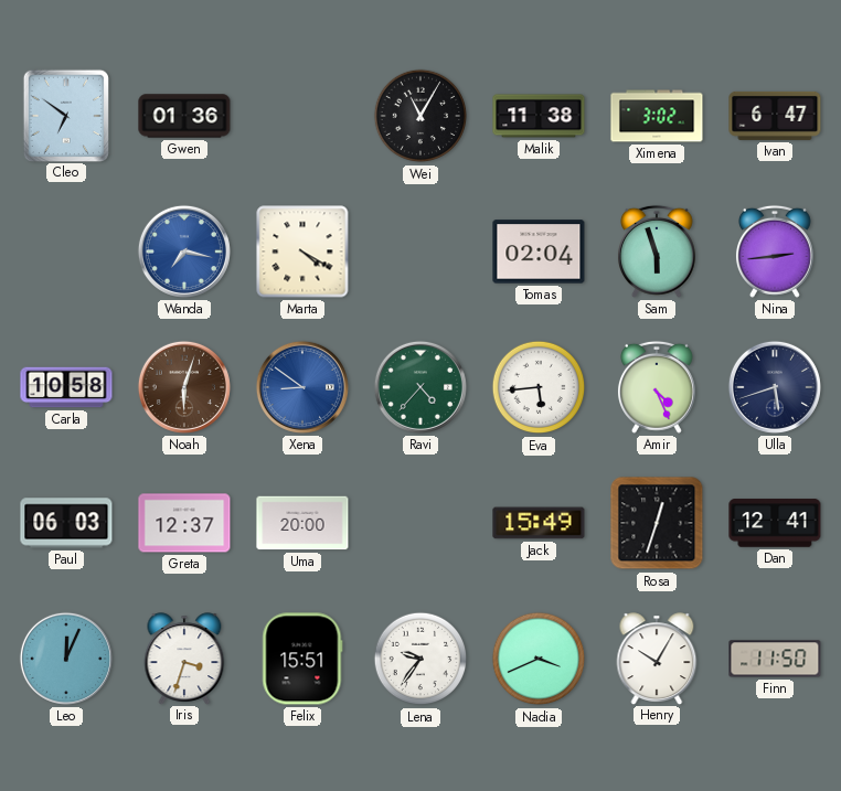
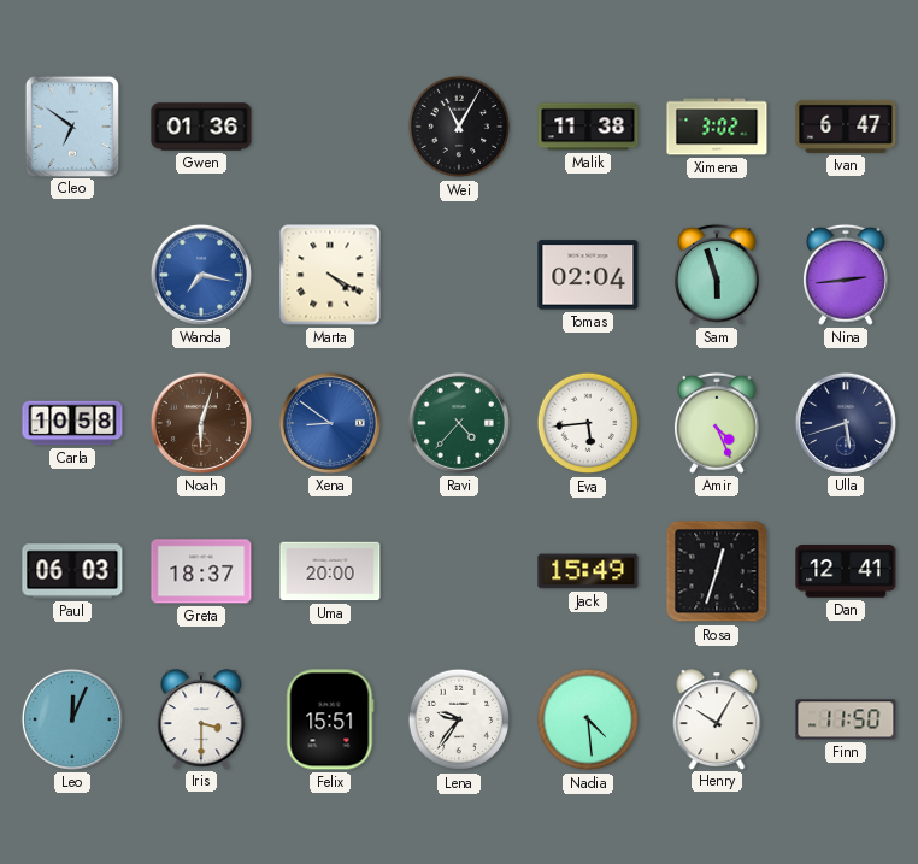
Greta: 12:37 -> 18:37 (201, 571)
Iris: 3:33 -> 3:30 (201, 719)
Nadia: 3:41 -> 4:29 (588, 719)
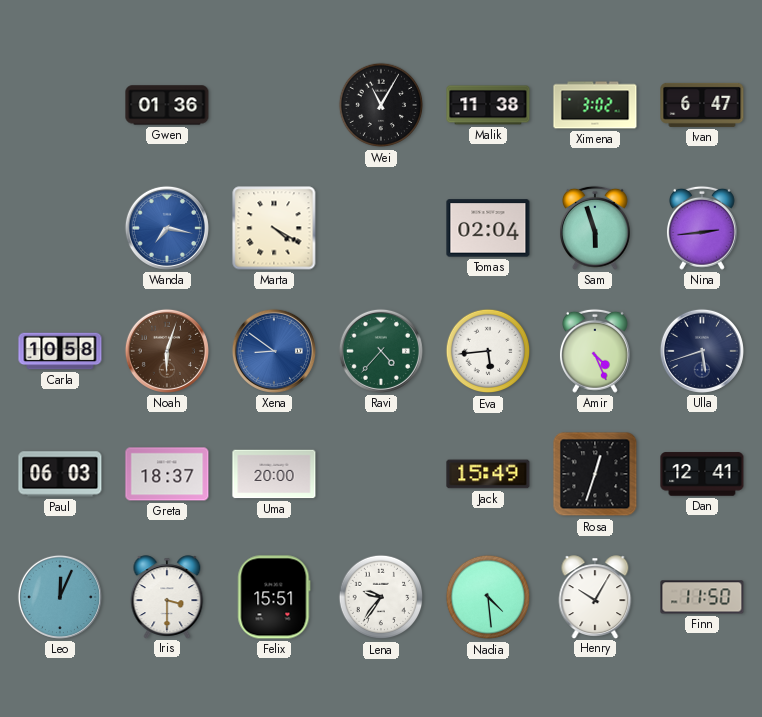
Cleo: 6:51 -> none (71, 125)
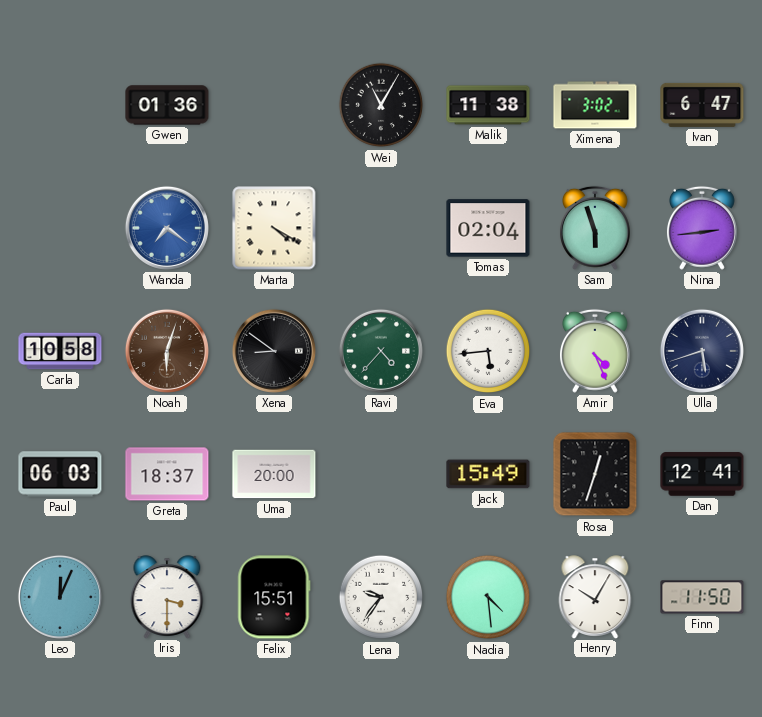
Wanda: 7:17 -> 7:21 (167, 228)
Xena dial: blue -> black (274, 351)
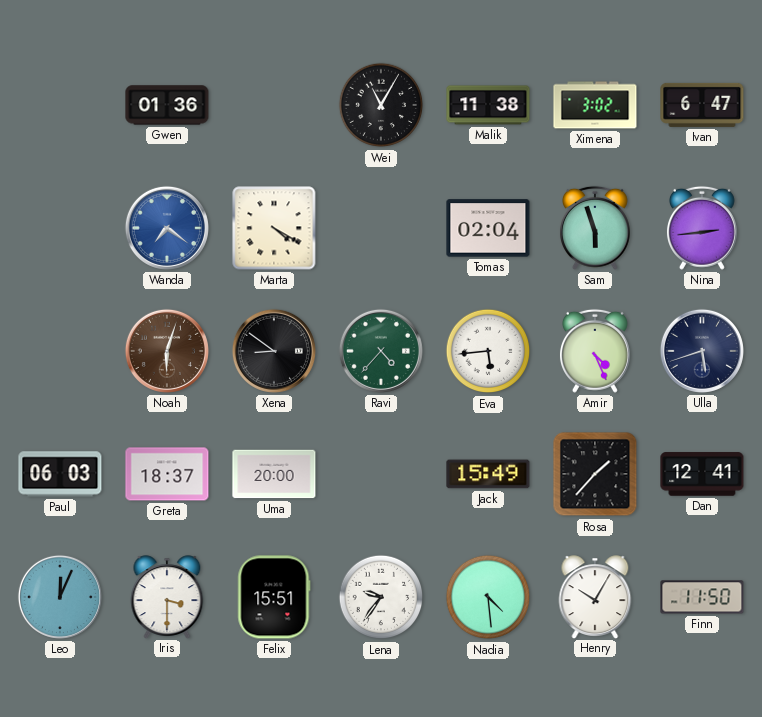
Carla: 10:58 -> none (60, 351)
Rosa: 12:33 -> 1:37 (595, 474)
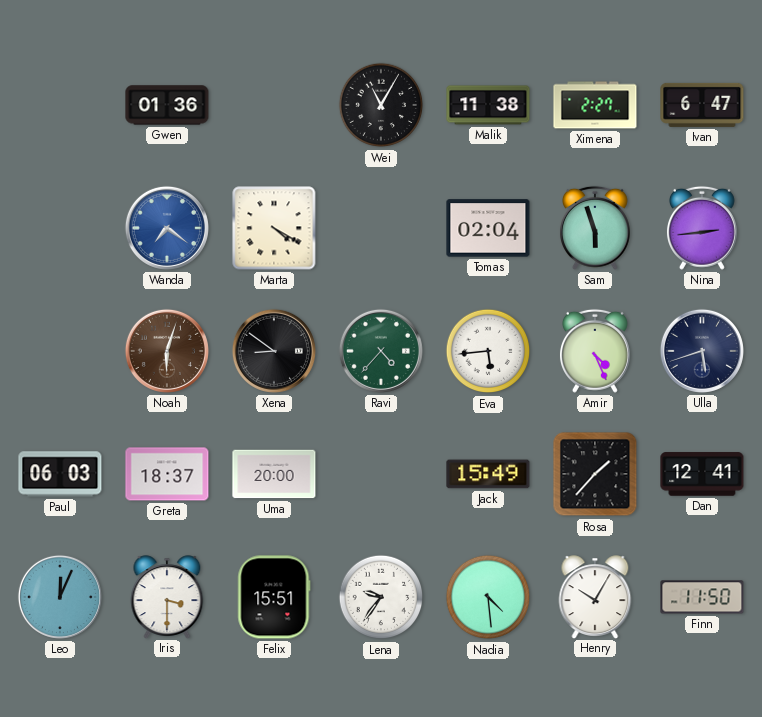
Ximena: 3:02 -> 2:27 (595, 105)
